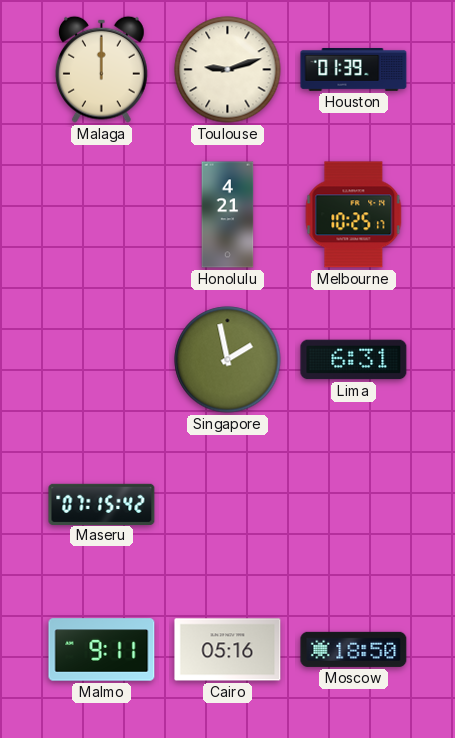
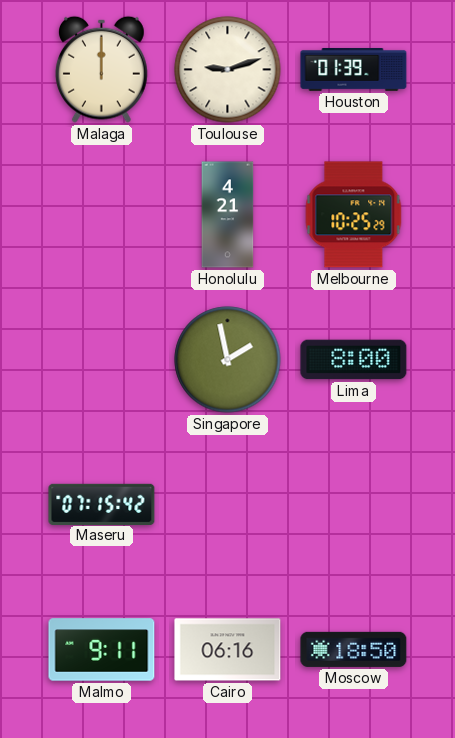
Melbourne: 10:25:17 -> 10:25:29 (354, 215)
Lima: 6:31 -> 8:00 (354, 360)
Cairo: 05:16 -> 06:16 (228, 650)
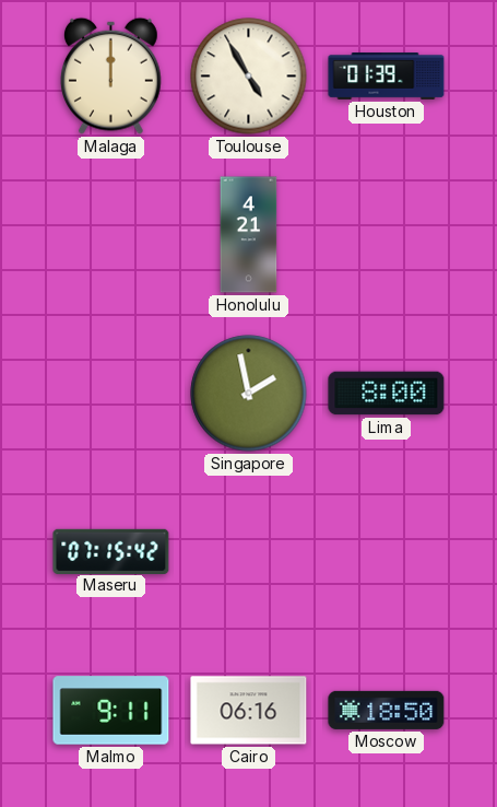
Toulouse: 9:12 -> 4:55 (249, 77)
Melbourne: 10:25 -> none (354, 215)
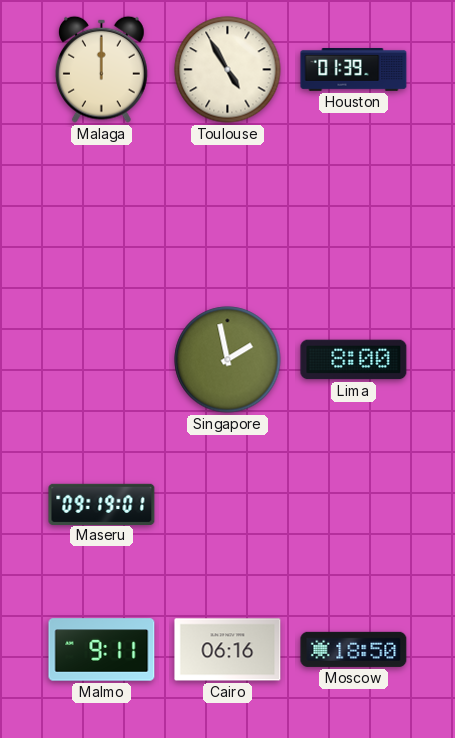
Honolulu: 4:21 -> none (249, 235)
Maseru: 07:15 -> 09:19 (102, 504)
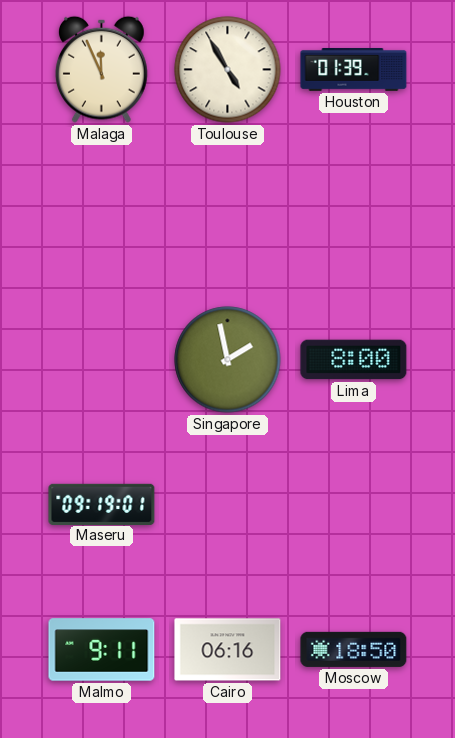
Malaga: 12:00 -> 11:56 (101, 69)
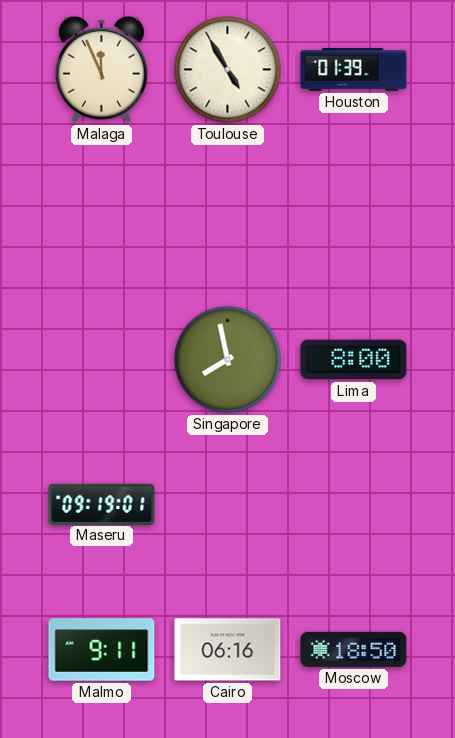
Singapore: 1:58 -> 7:58 (228, 360)
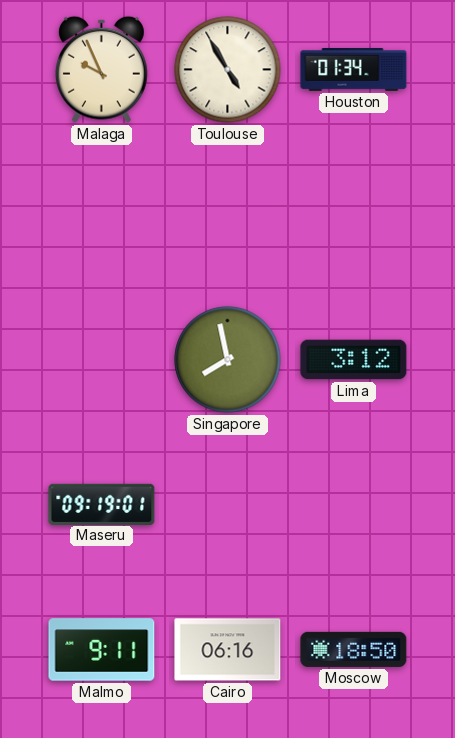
Malaga: 11:56 -> 9:56 (101, 69)
Houston: 01:39 -> 01:34 (354, 70)
Lima: 8:00 -> 3:12 (354, 360)
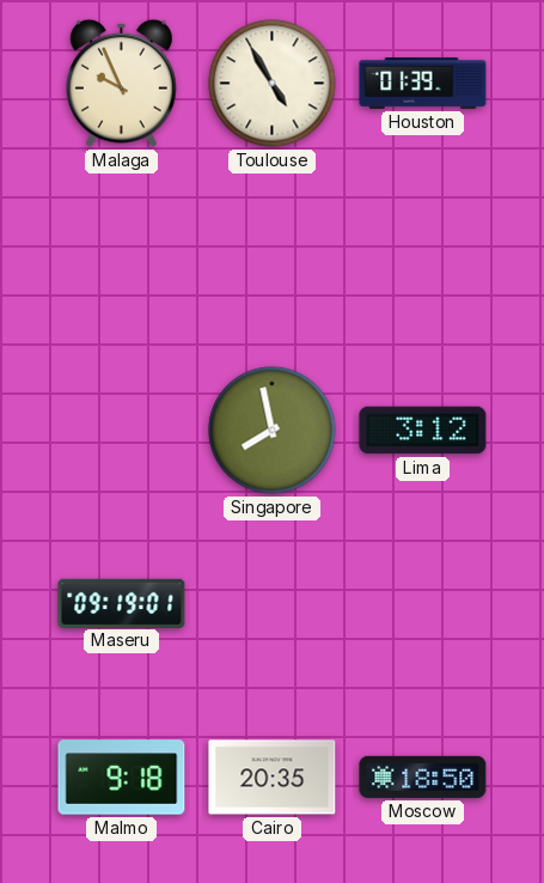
Houston: 01:34 -> 01:39 (423, 84)
Malmo: 9:11 -> 9:18 (122, 778)
Cairo: 06:16 -> 20:35 (273, 778)
